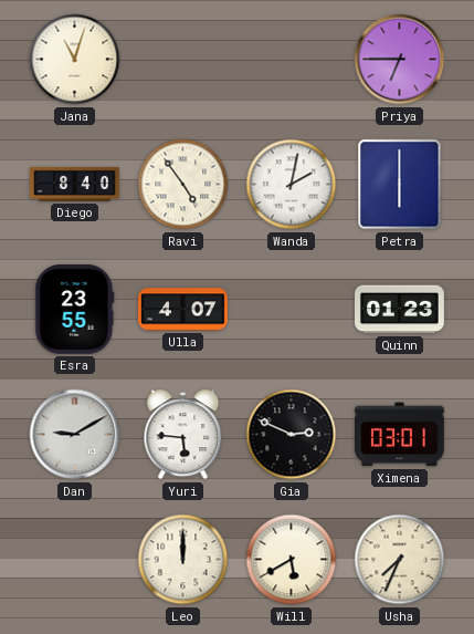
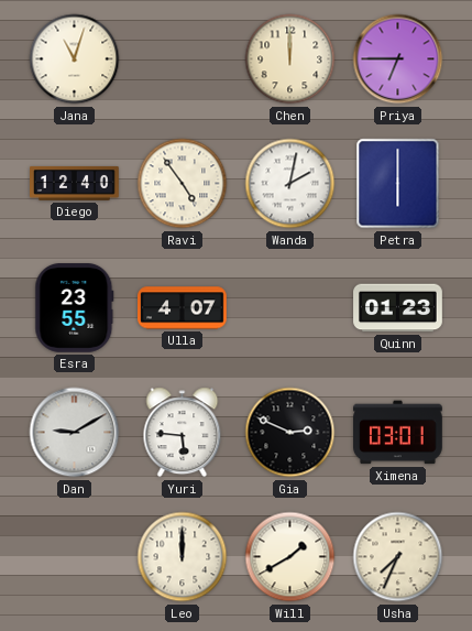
Chen: none -> 12:00 (290, 59)
Diego: 8:40 -> 12:40 (75, 183)
Will: 5:40 -> 1:40 (290, 557)
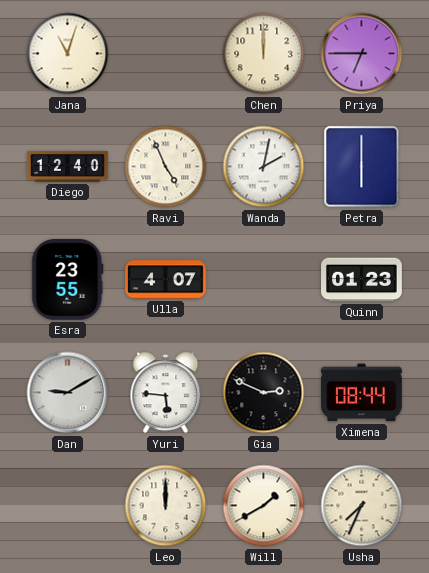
Ravi: 4:54 -> 4:56 (166, 167)
Ximena: 03:01 -> 08:44 (362, 393)
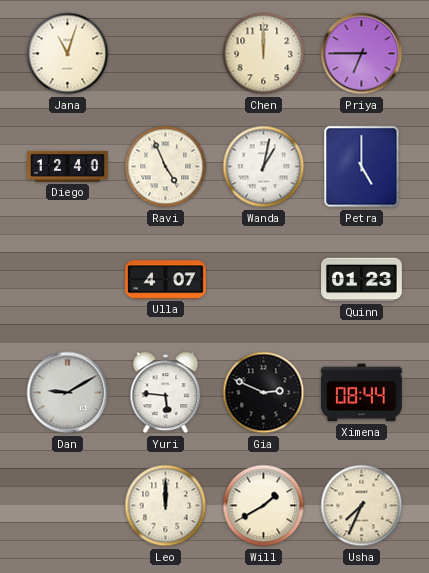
Wanda: 2:02 -> 1:02 (264, 167)
Petra: 6:00 -> 5:00 (362, 167)
Esra: 23:55 -> none (68, 280)
